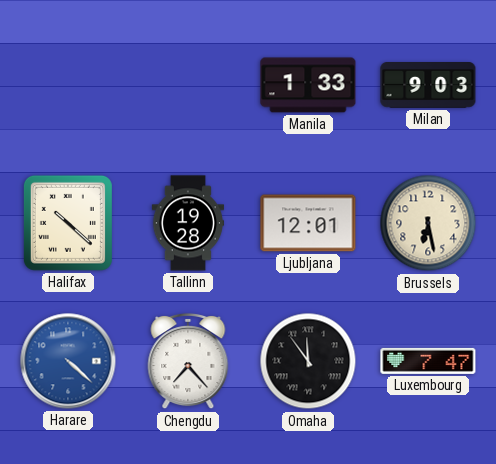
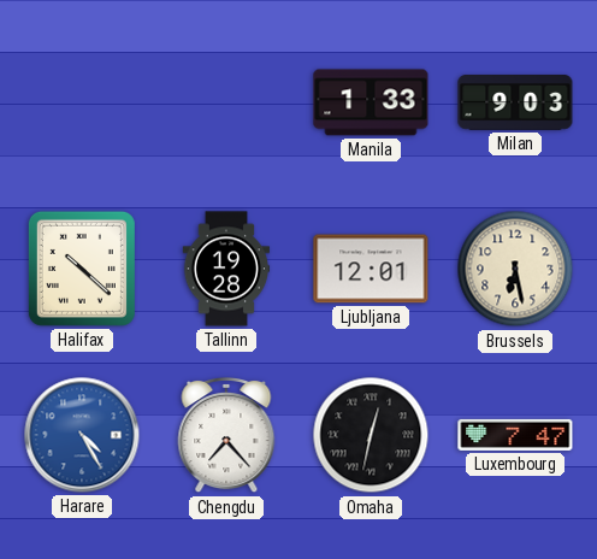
Harare: 4:22 -> 4:25 (82, 435)
Omaha: 11:54 -> 12:32 (371, 435)
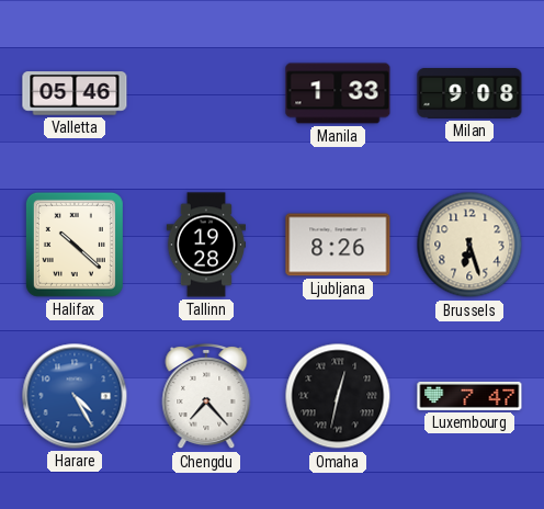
Valletta: none -> 05:46 (75, 93)
Milan: 9:03 -> 9:08 (469, 94)
Ljubljana: 12:01 -> 8:26 (338, 245)
Brussels: 6:28 -> 6:27 (469, 245)
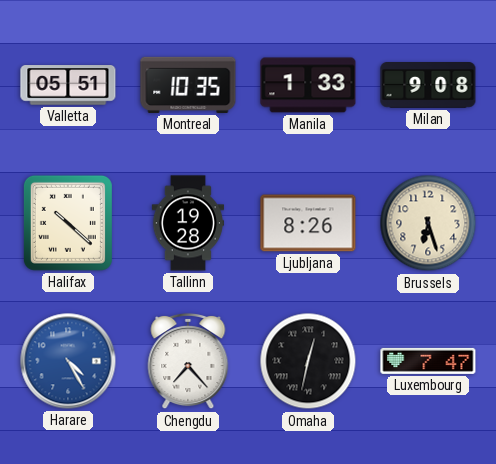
Valletta: 05:46 -> 05:51 (68, 85)
Montreal: none -> 10:35 (188, 85)
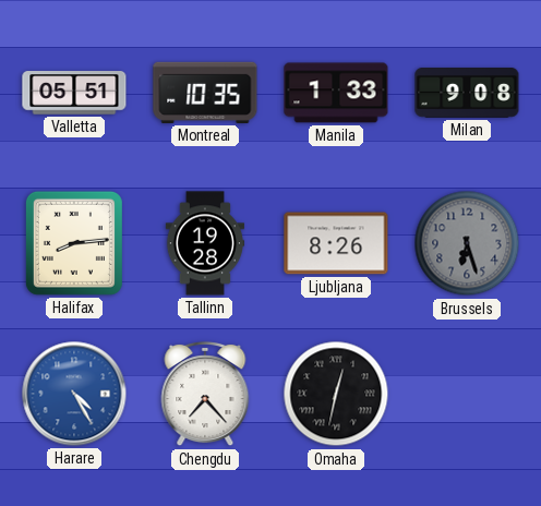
Halifax: 10:22 -> 8:14 (74, 243)
Brussels dial: cream -> grey (467, 243)
Luxembourg: 7:47 -> none (428, 361)
